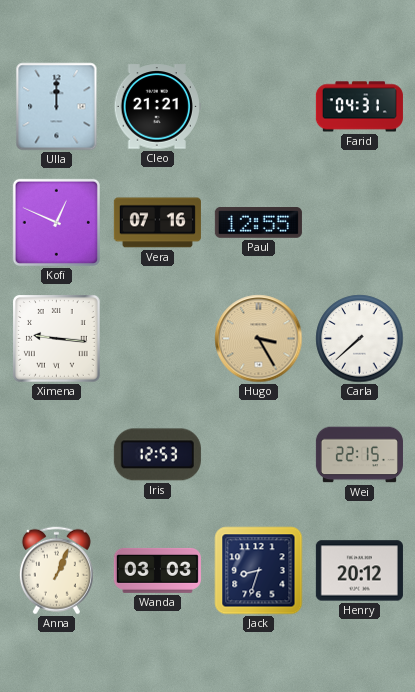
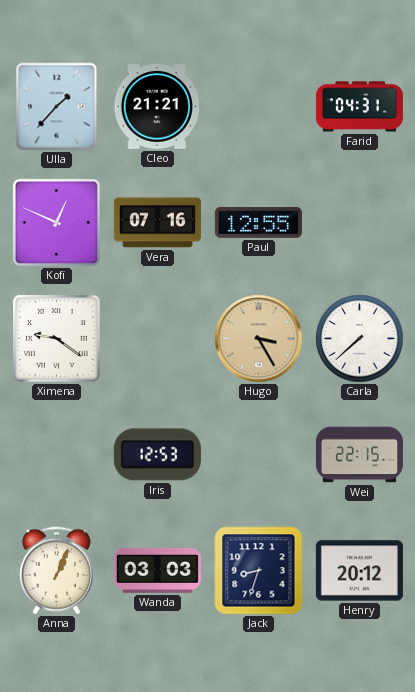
Ulla: 12:00 -> 1:37 (57, 107)
Ximena: 9:16 -> 9:21 (57, 339)
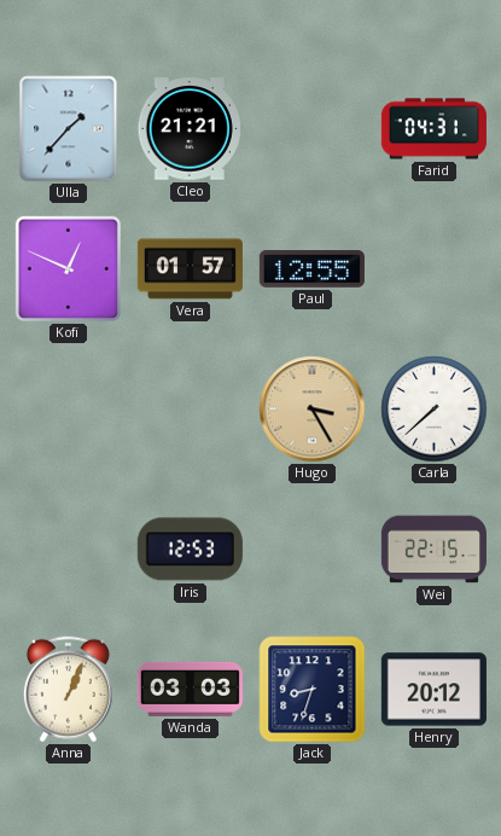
Vera: 07:16 -> 01:57 (190, 269)
Ximena: 9:21 -> none (57, 339)
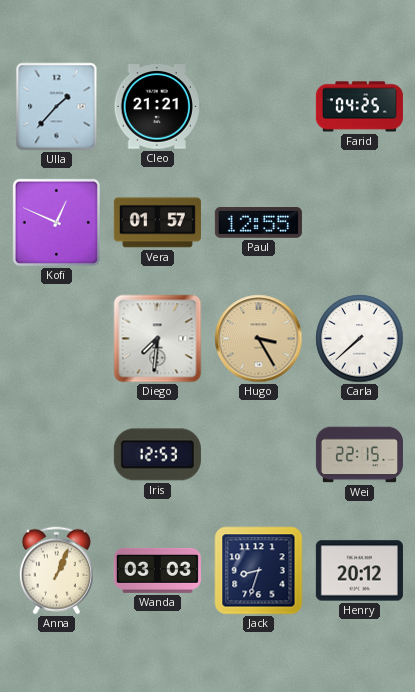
Farid: 04:31 -> 04:25 (359, 107)
Diego: none -> 7:31 (158, 339)
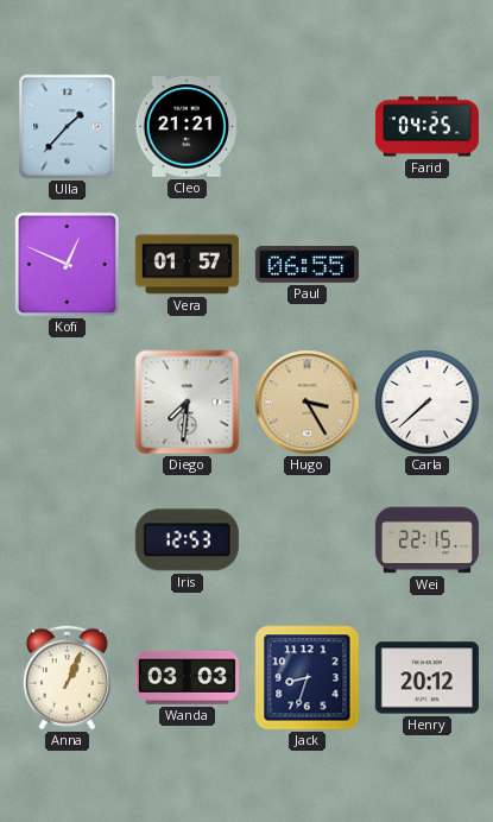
Paul: 12:55 -> 06:55 (306, 265)
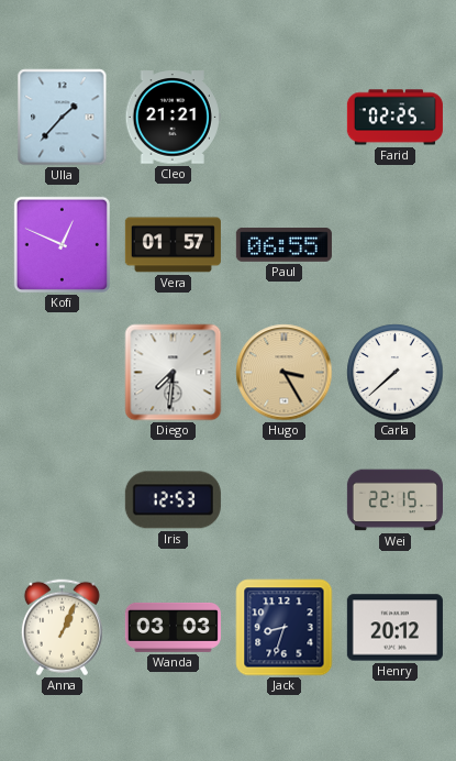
Farid: 04:25 -> 02:25 (394, 118)
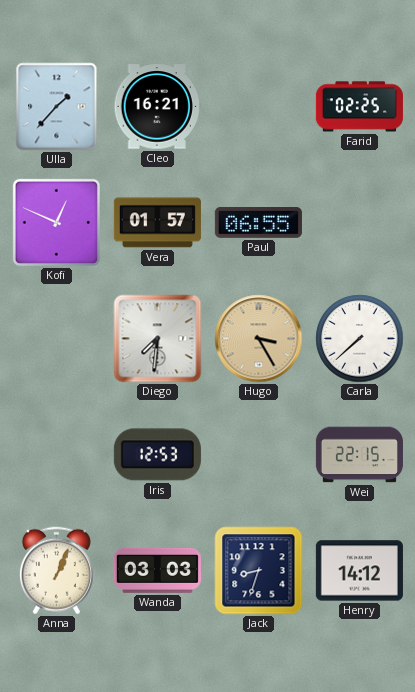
Cleo: 21:21 -> 16:21 (157, 107)
Henry: 20:12 -> 14:12 (359, 571)
